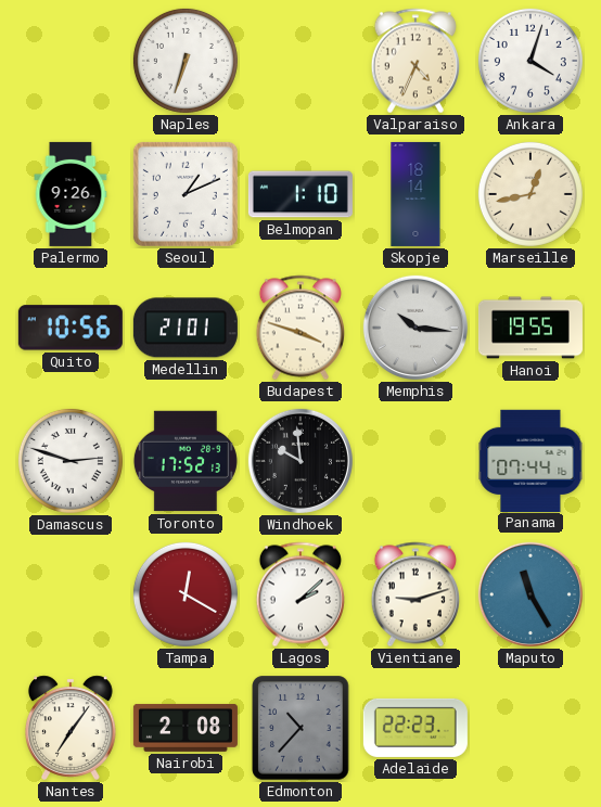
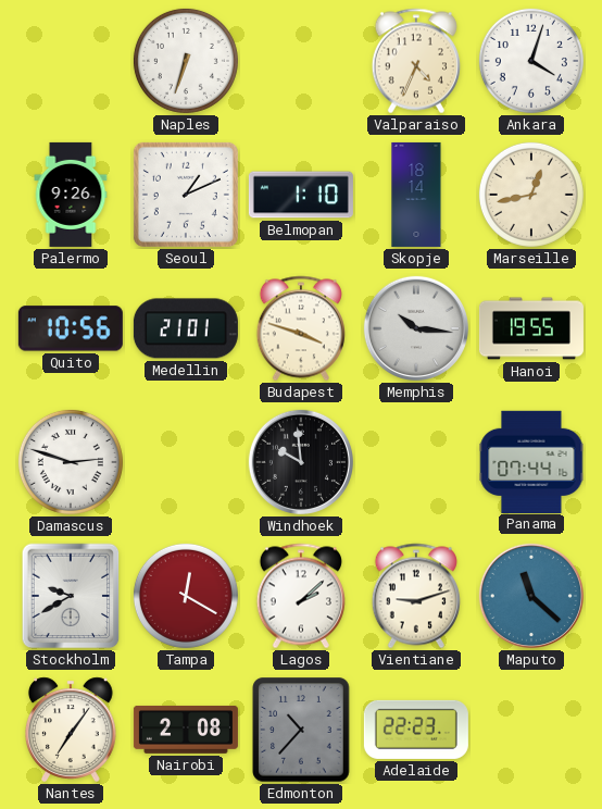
Toronto: 17:52 -> none (186, 461)
Stockholm: none -> 9:40 (71, 596)
Maputo: 11:25 -> 11:22 (531, 596)
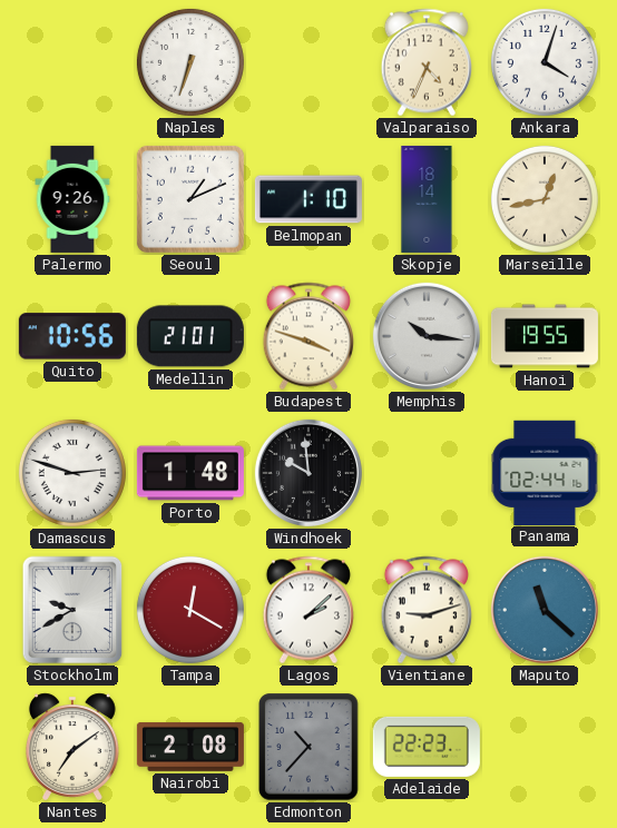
Porto: none -> 1:48 (190, 473)
Panama: 07:44 -> 02:44 (545, 472)
Nantes: 7:06 -> 7:09 (72, 747)
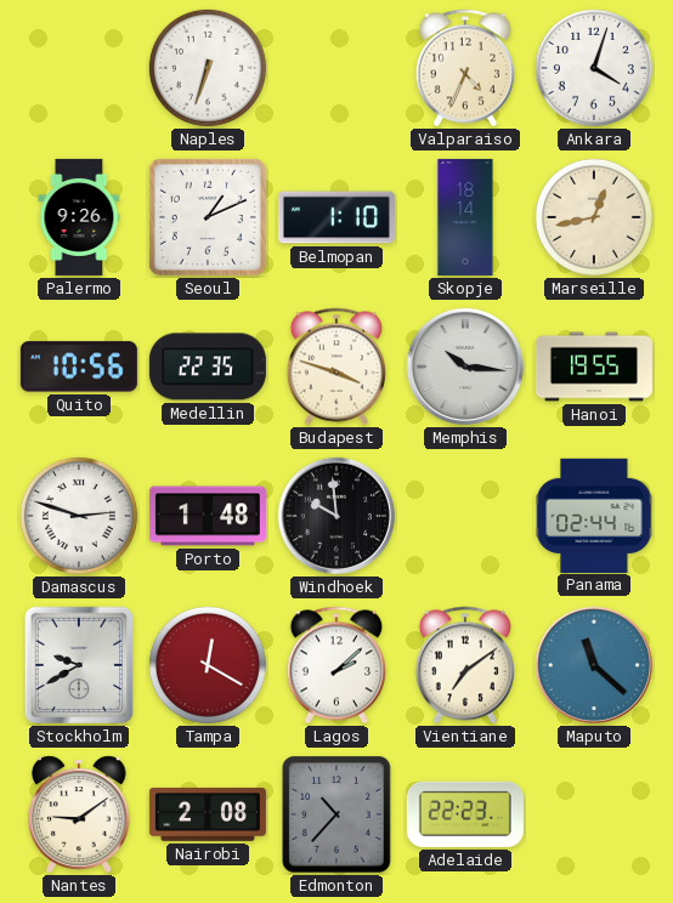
Medellin: 21:01 -> 22:35 (208, 367)
Vientiane: 9:12 -> 7:09 (465, 665)
Nantes: 7:09 -> 9:09 (79, 814)
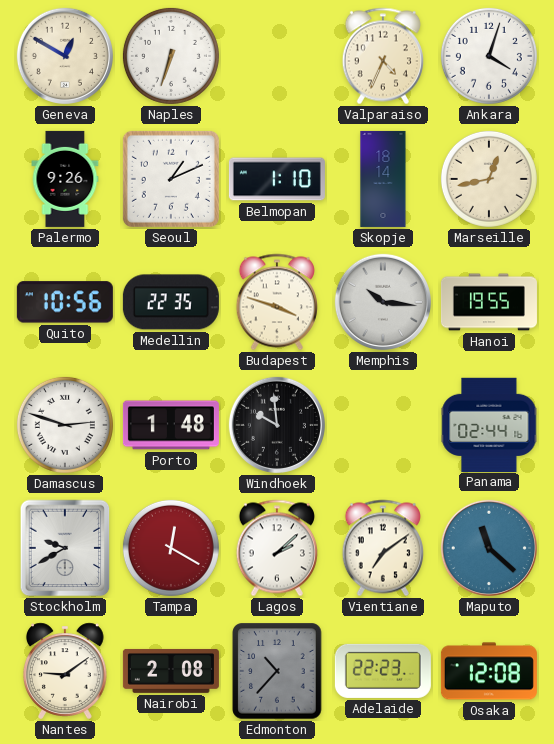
Geneva: none -> 12:50 (65, 56)
Osaka: none -> 12:08 (489, 671)
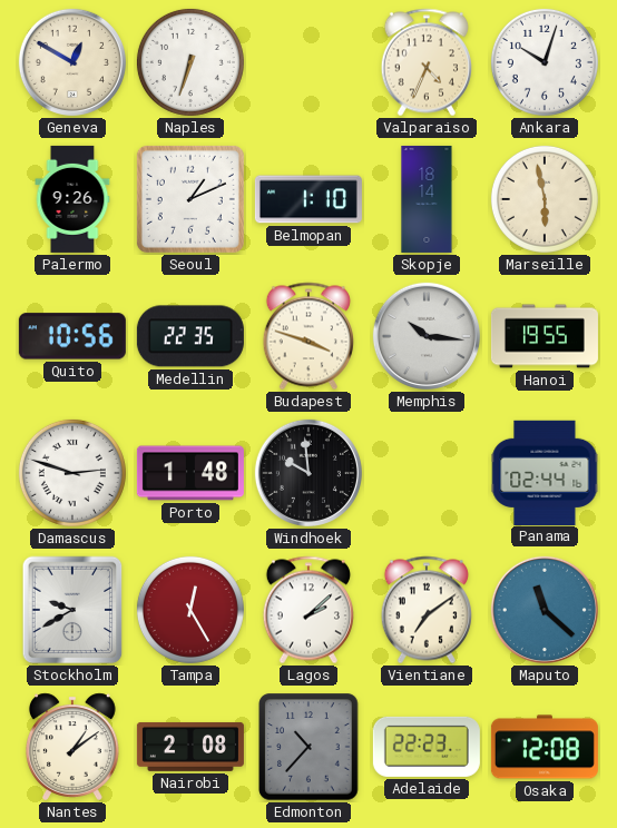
Ankara: 4:03 -> 10:03 (545, 62)
Marseille: 12:43 -> 5:58 (545, 199)
Tampa: 12:20 -> 12:25 (190, 610)
Nantes: 9:09 -> 1:09 (72, 747)
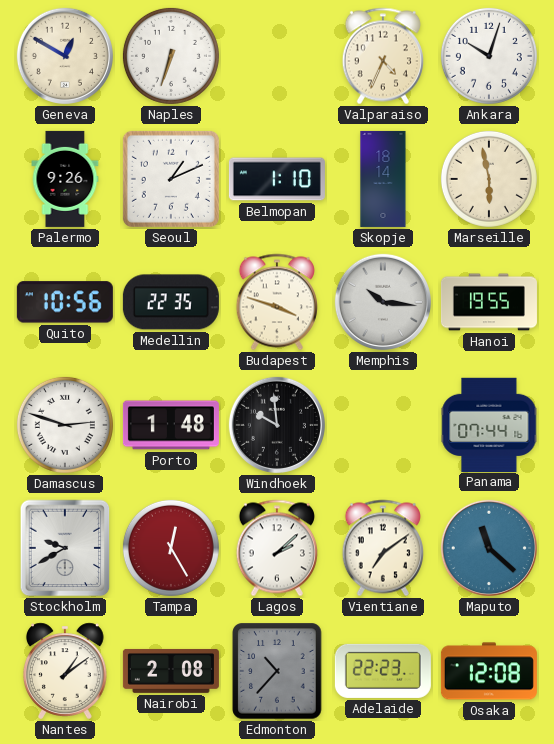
Panama: 02:44 -> 07:44 (489, 424)
